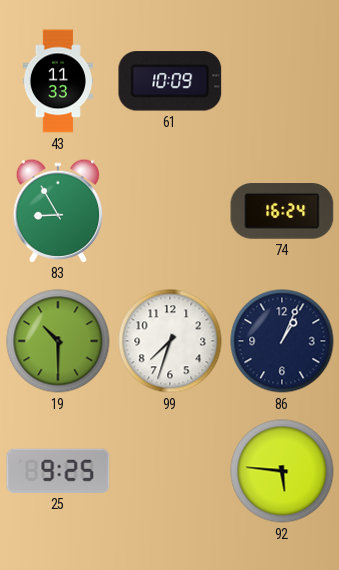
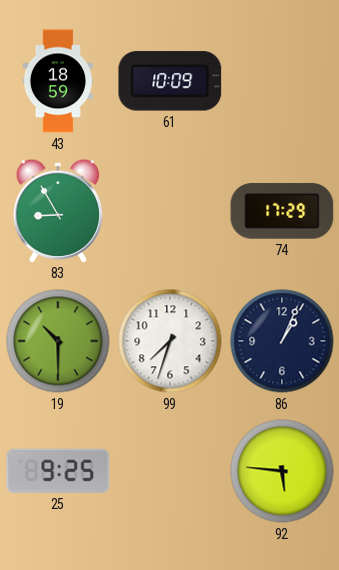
43: 11:33 -> 18:59 (58, 81)
74: 16:24 -> 17:29 (282, 211)
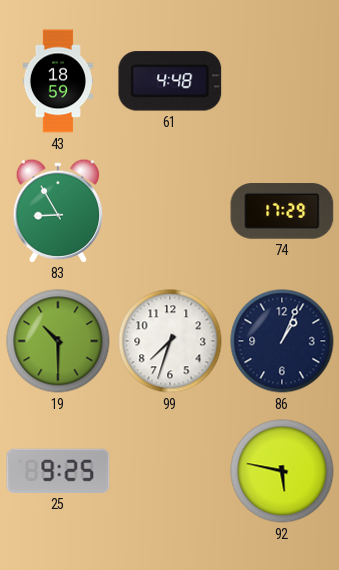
61: 10:09 -> 4:48 (170, 81)
92: 5:46 -> 5:47 (282, 471)
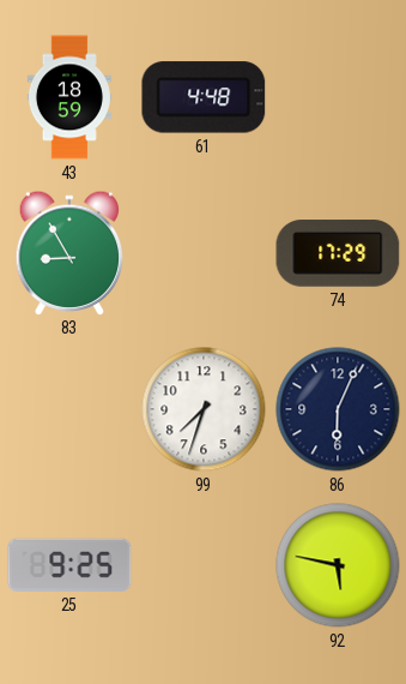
19: 10:30 -> none (58, 341)
86: 1:04 -> 6:04 (338, 409)
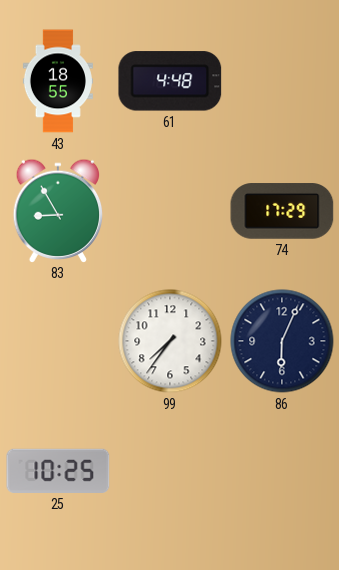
43: 18:59 -> 18:55 (58, 81)
99: 7:33 -> 7:36 (170, 341)
25: 9:25 -> 10:25 (58, 471)
92: 5:47 -> none (338, 565)
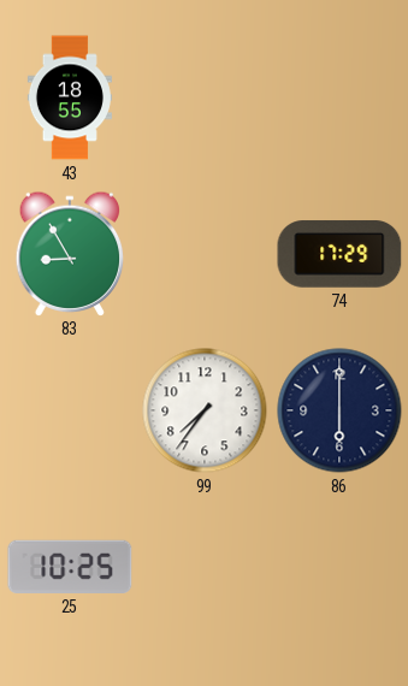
61: 4:48 -> none (170, 81)
86: 6:04 -> 6:00 (339, 410)
